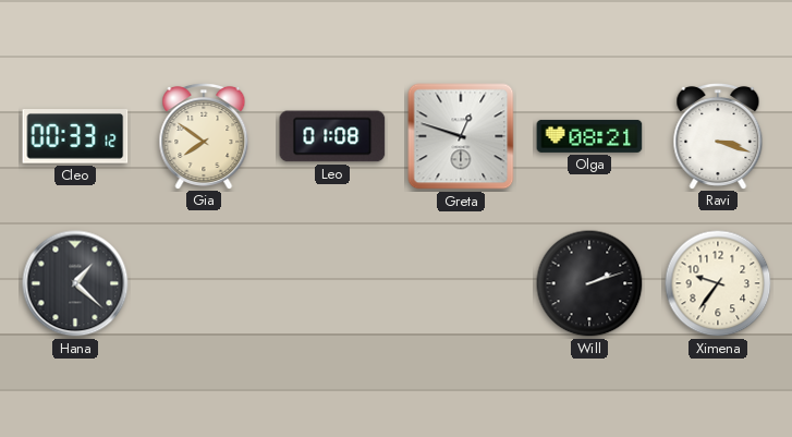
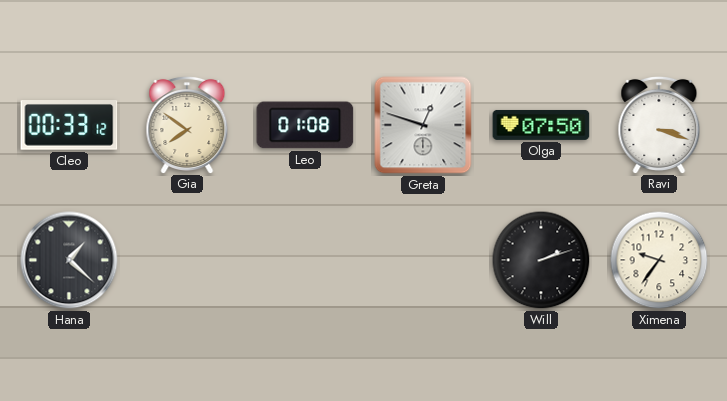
Olga: 08:21 -> 07:50 (541, 125)
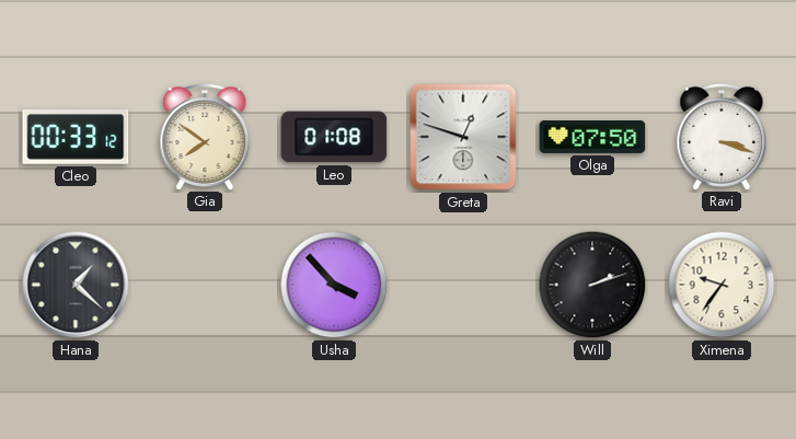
Usha: none -> 3:53 (334, 285)
